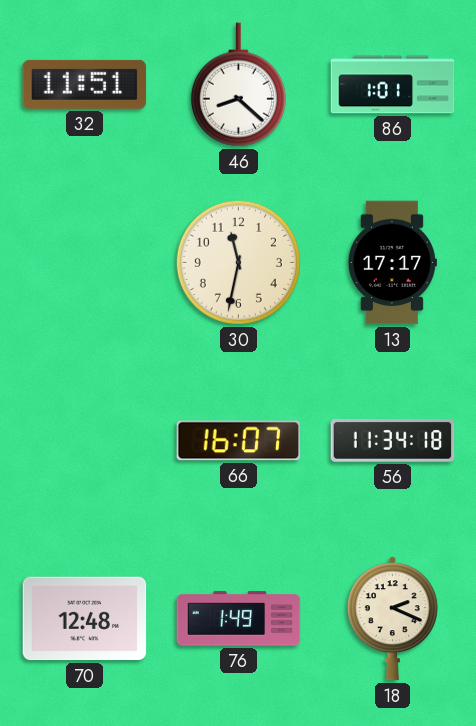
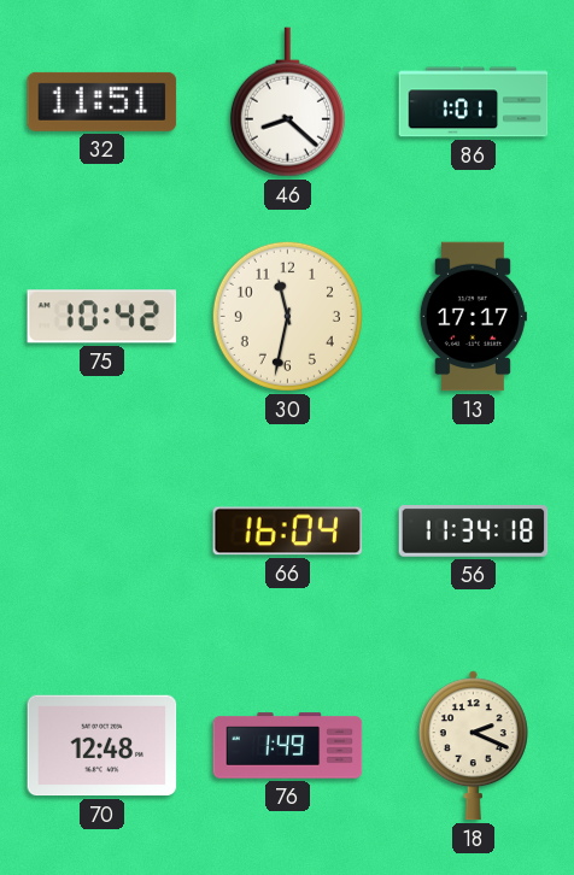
75: none -> 10:42 (102, 317)
66: 16:07 -> 16:04 (288, 532)
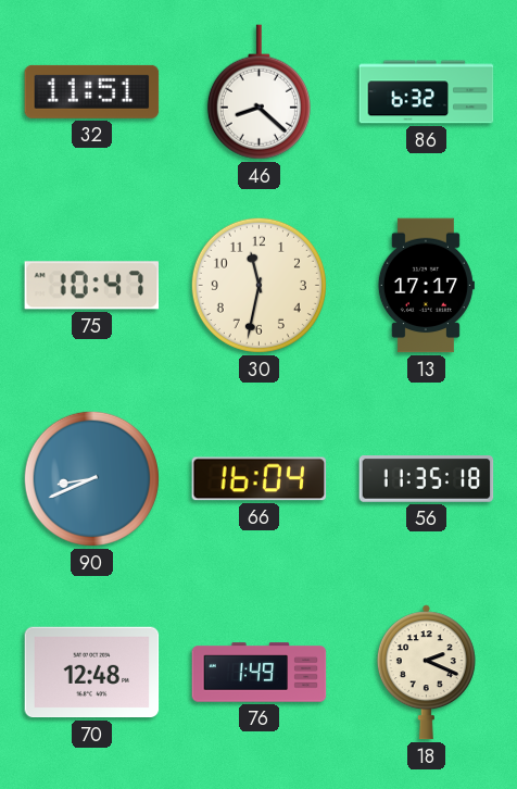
86: 1:01 -> 6:32 (427, 92)
75: 10:42 -> 10:47 (92, 286)
90: none -> 8:41 (91, 478)
56: 11:34 -> 11:35 (427, 479)
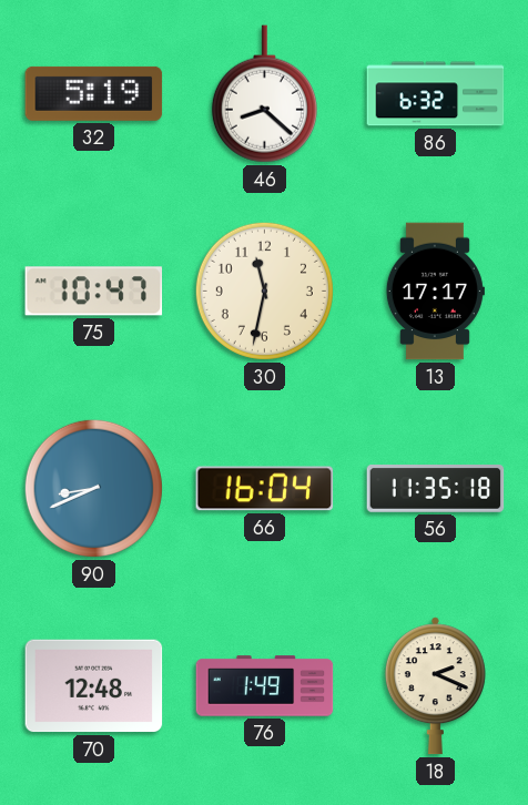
32: 11:51 -> 5:19 (94, 93)
